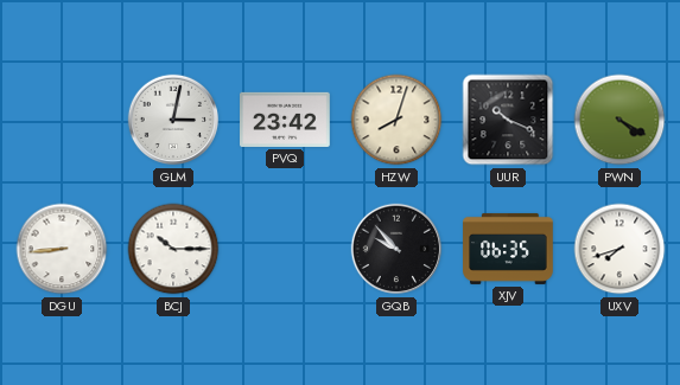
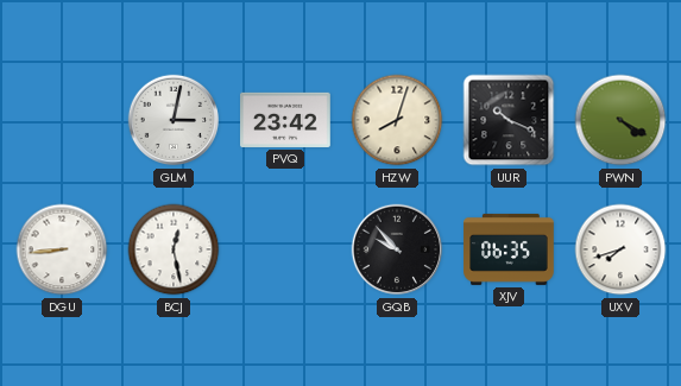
BCJ: 10:15 -> 12:28 (174, 249)
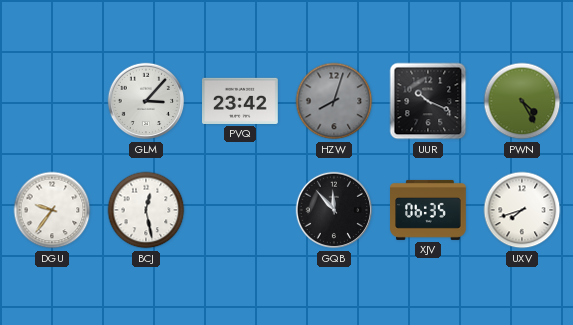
GLM: 3:02 -> 3:07 (146, 101)
HZW dial: cream -> grey (334, 101)
PWN: 4:20 -> 4:25 (522, 101)
DGU: 8:44 -> 9:36 (52, 210)
GQB: 9:53 -> 11:53 (334, 210)
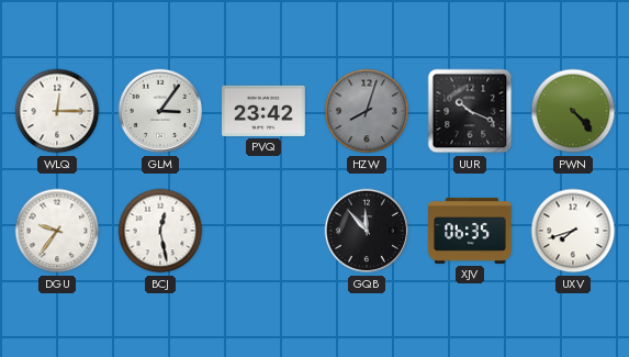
WLQ: none -> 12:15 (57, 111)
GLM: 3:07 -> 3:06 (160, 111)
PWN: 4:25 -> 4:23 (573, 111)
